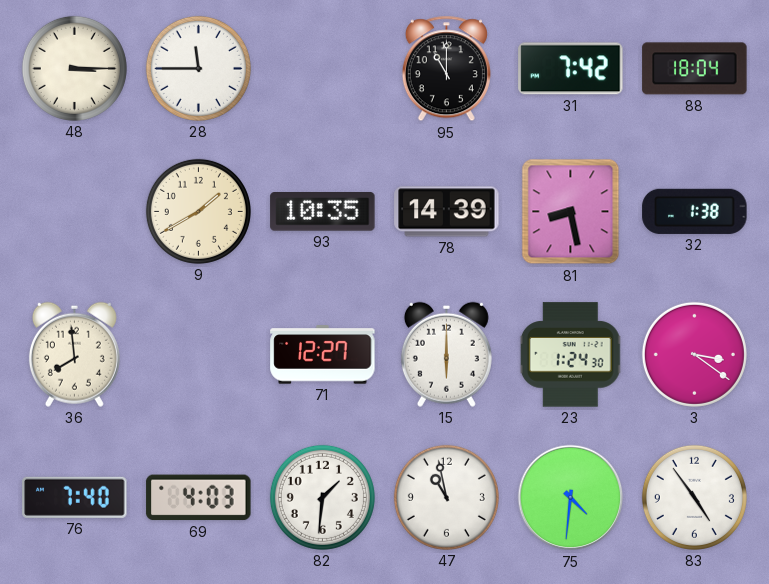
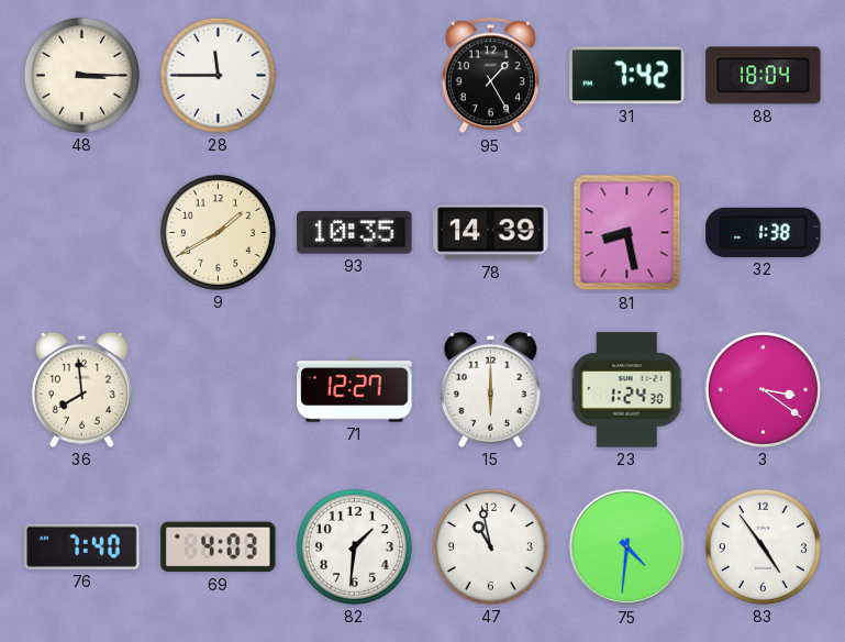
95: 11:00 -> 1:25 (490, 76)
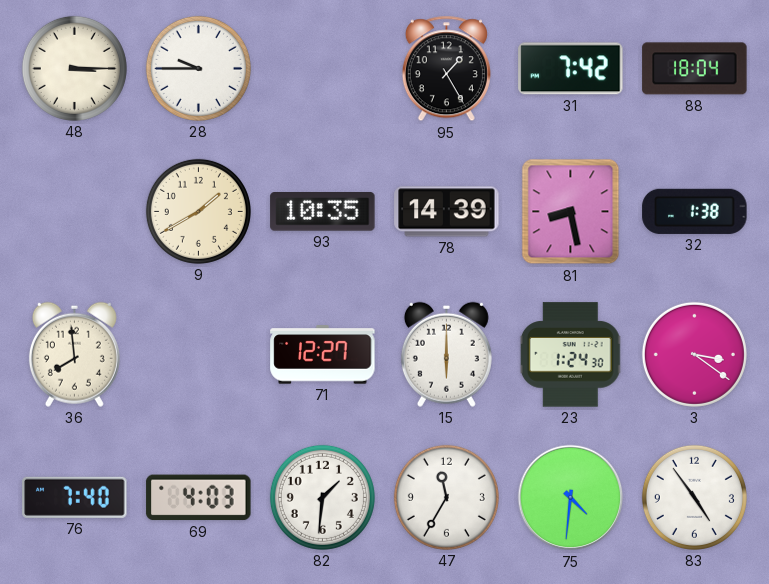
28: 11:45 -> 9:45 (198, 68)
47: 10:58 -> 11:35 (446, 497)
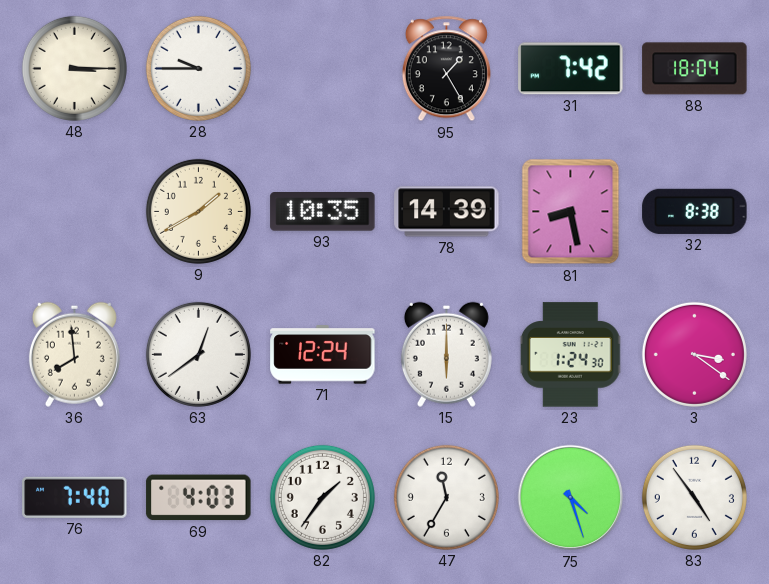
32: 1:38 -> 8:38 (695, 211)
63: none -> 12:39 (198, 354)
71: 12:27 -> 12:24 (323, 355)
82: 1:31 -> 1:36 (322, 497)
75: 4:31 -> 4:27 (571, 498)
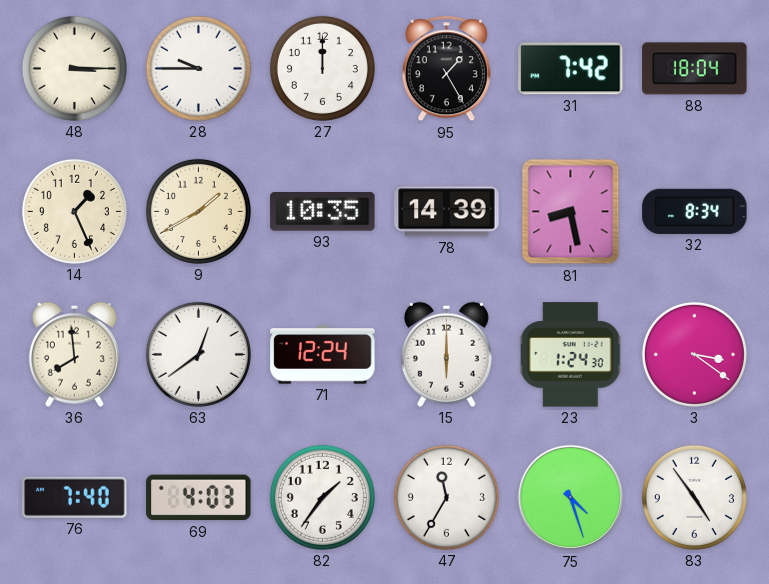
27: none -> 12:00 (322, 68)
14: none -> 1:26 (74, 211)
32: 8:38 -> 8:34 (695, 211)
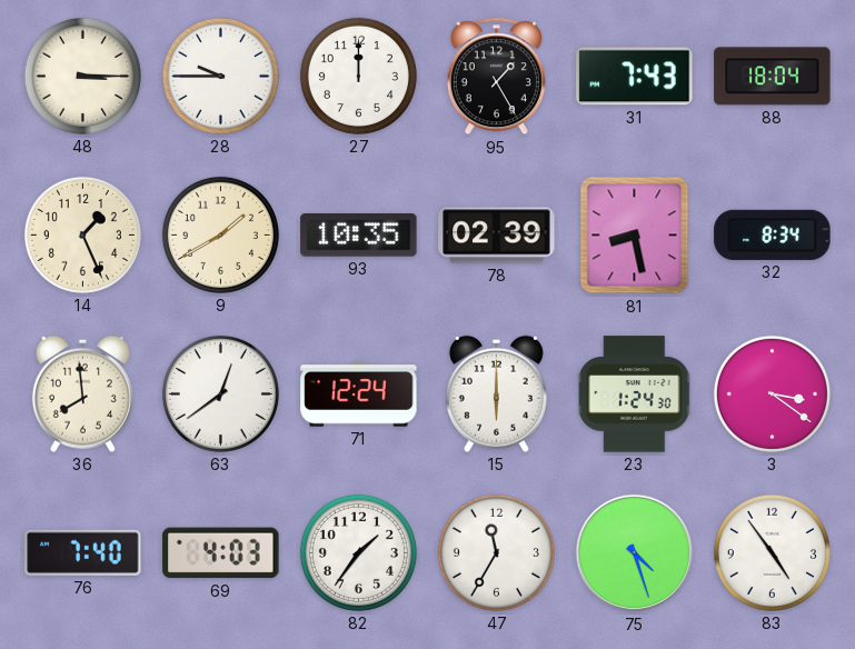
31: 7:42 -> 7:43 (635, 77)
78: 14:39 -> 02:39 (497, 236)
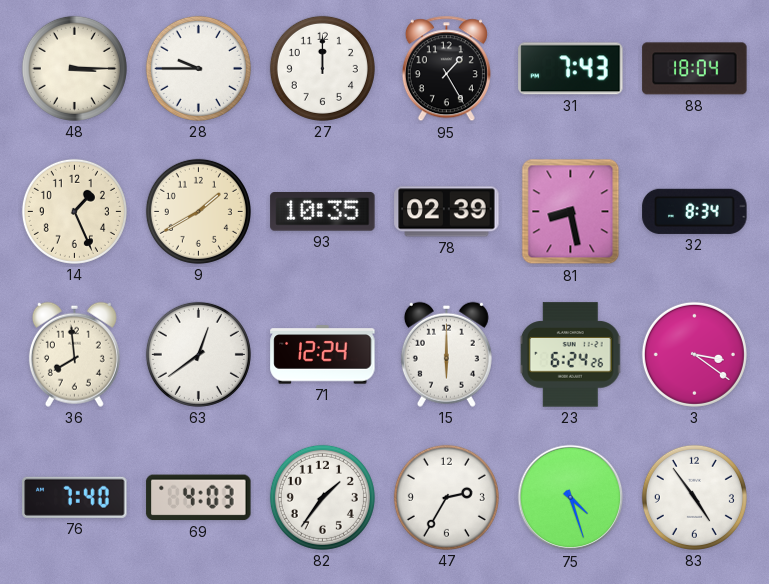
23: 1:24 -> 6:24 (571, 355)
47: 11:35 -> 2:35 (446, 497)
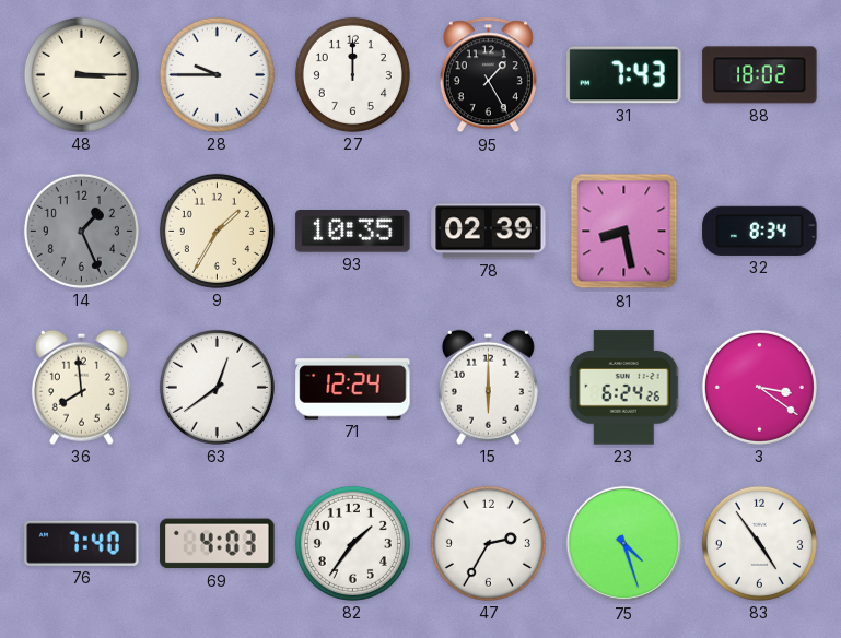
88: 18:04 -> 18:02 (760, 75)
14 dial: cream -> grey (81, 231)
9: 1:40 -> 1:35 (217, 231)
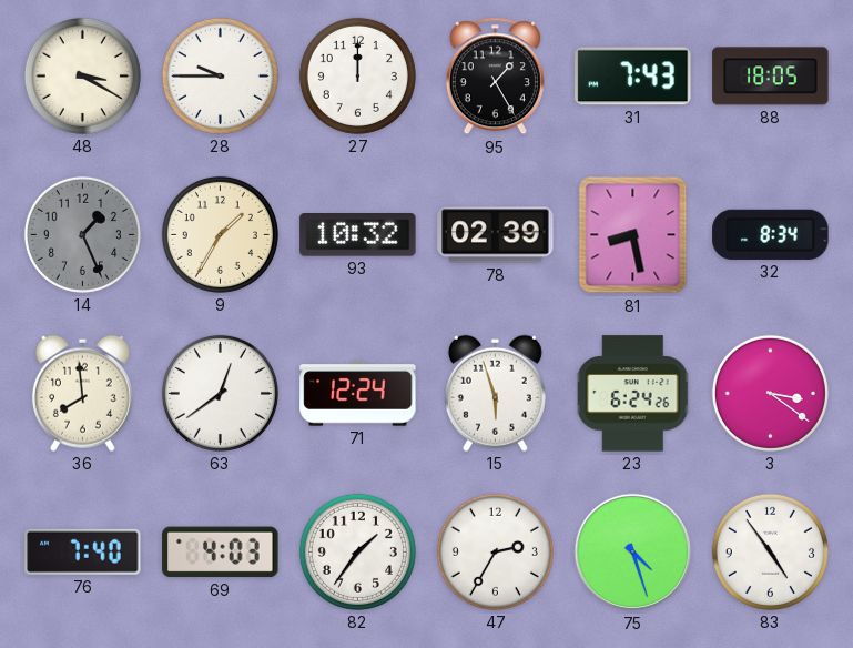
48: 3:15 -> 3:20 (82, 75)
88: 18:02 -> 18:05 (771, 77)
93: 10:35 -> 10:32 (358, 235)
15: 6:00 -> 5:57 (495, 393)
